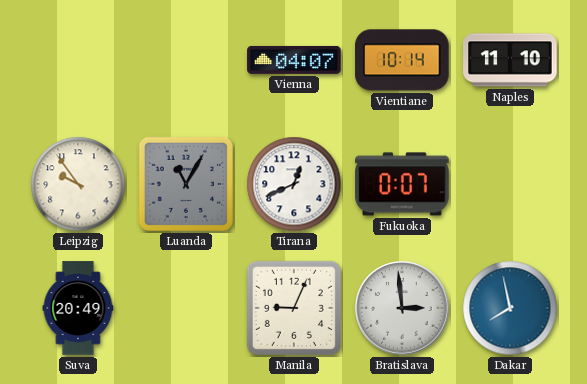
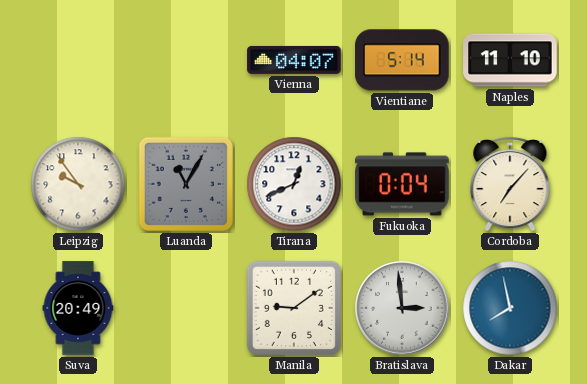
Vientiane: 10:14 -> 5:14 (402, 60)
Fukuoka: 0:07 -> 0:04 (402, 184)
Cordoba: none -> 7:07 (510, 184)
Manila: 9:04 -> 9:09 (294, 308)
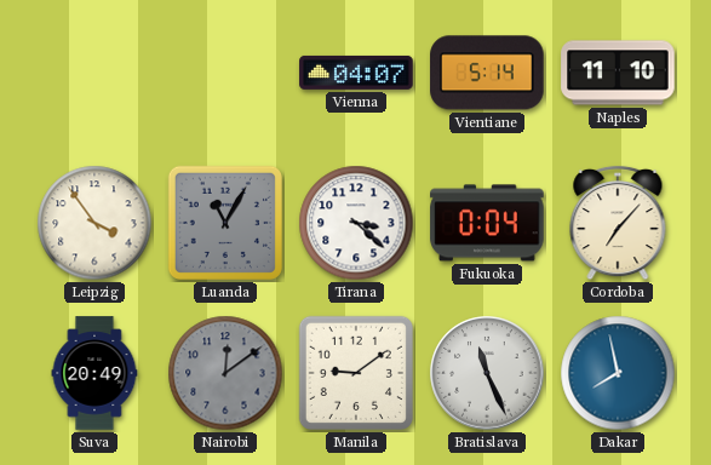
Leipzig: 9:54 -> 3:54 (94, 223)
Tirana: 12:41 -> 3:22 (356, 223)
Nairobi: none -> 12:09 (225, 373)
Bratislava: 2:59 -> 11:26 (487, 373)
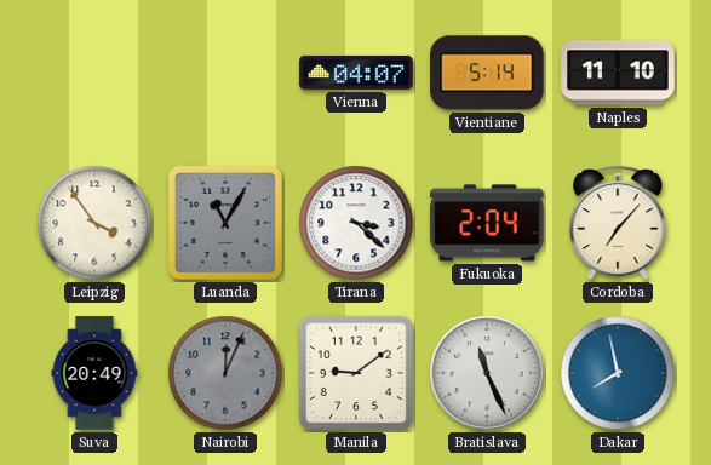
Fukuoka: 0:04 -> 2:04 (487, 223)
Nairobi: 12:09 -> 12:04 (225, 373)
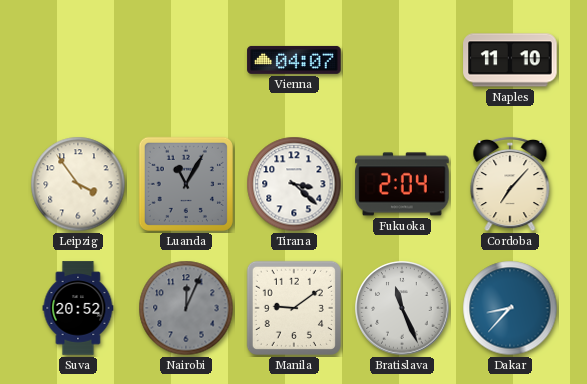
Vientiane: 5:14 -> none (487, 73)
Suva: 20:49 -> 20:52 (78, 308)
Dakar: 7:58 -> 8:37 (510, 308)
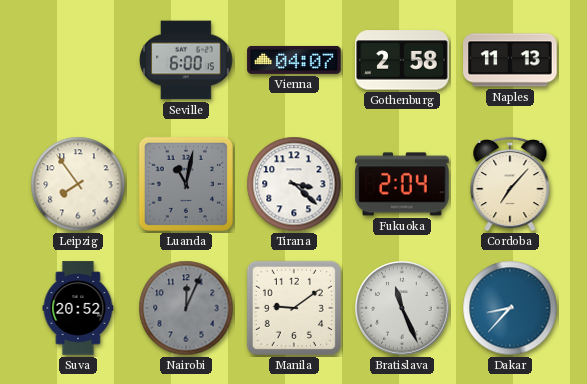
Seville: none -> 6:00 (186, 60)
Gothenburg: none -> 2:58 (402, 60)
Naples: 11:10 -> 11:13 (510, 60)
Leipzig: 3:54 -> 7:54 (78, 184)
Luanda: 11:05 -> 11:02 (186, 184)
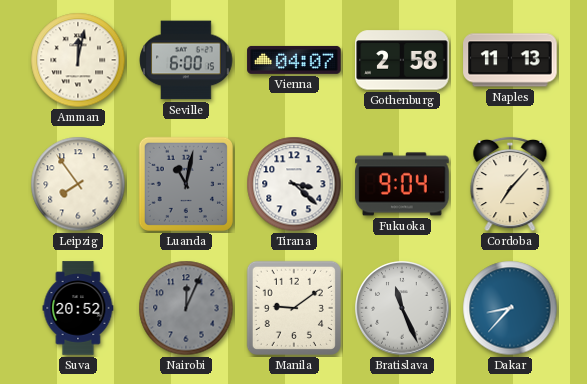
Amman: none -> 12:02 (78, 60)
Fukuoka: 2:04 -> 9:04 (402, 184)
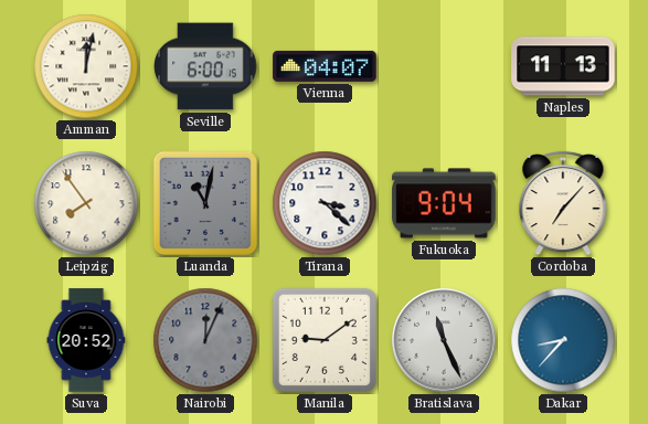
Gothenburg: 2:58 -> none (402, 60)
